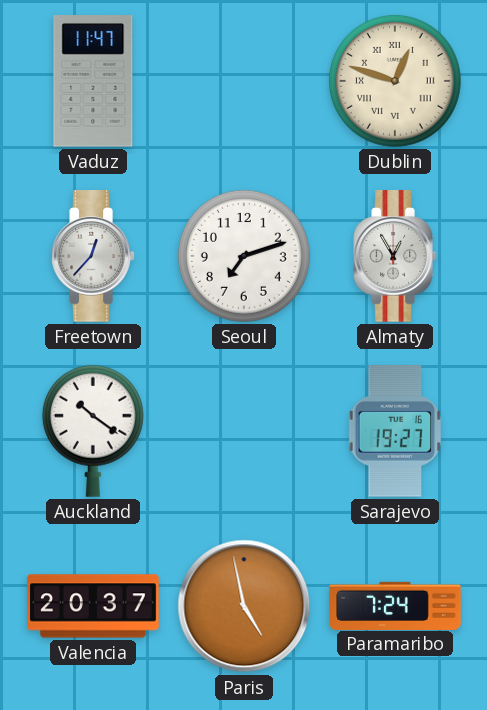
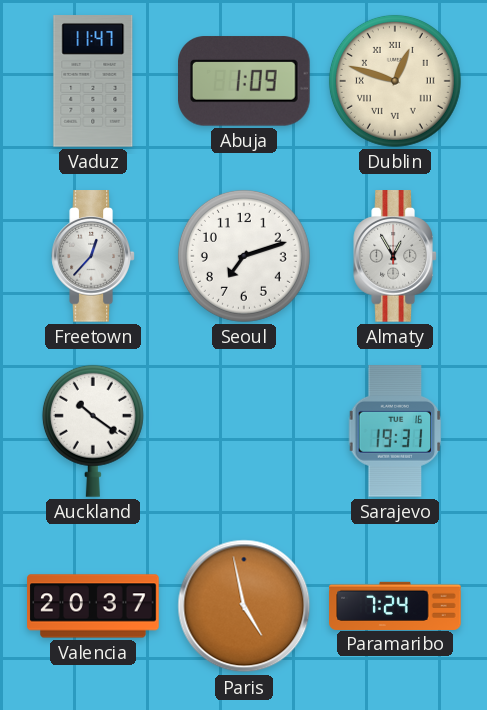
Abuja: none -> 1:09 (245, 81)
Sarajevo: 19:27 -> 19:31 (395, 431)
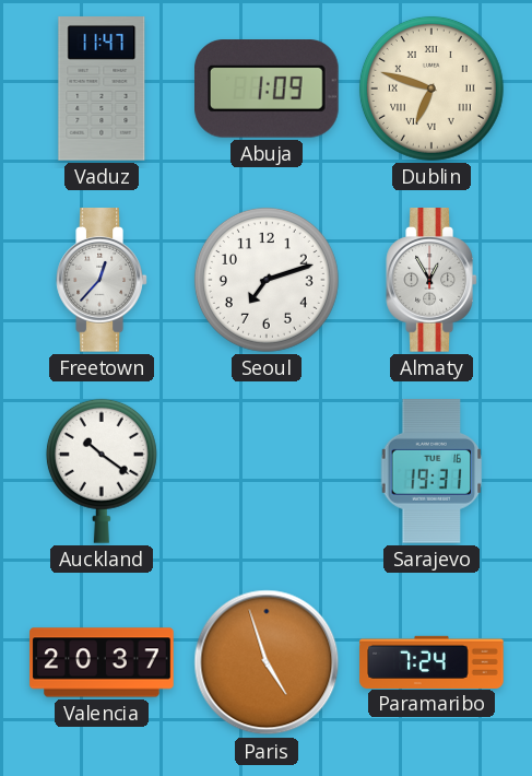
Dublin: 12:48 -> 6:48 (431, 89)
Paris: 4:58 -> 4:57 (267, 662)
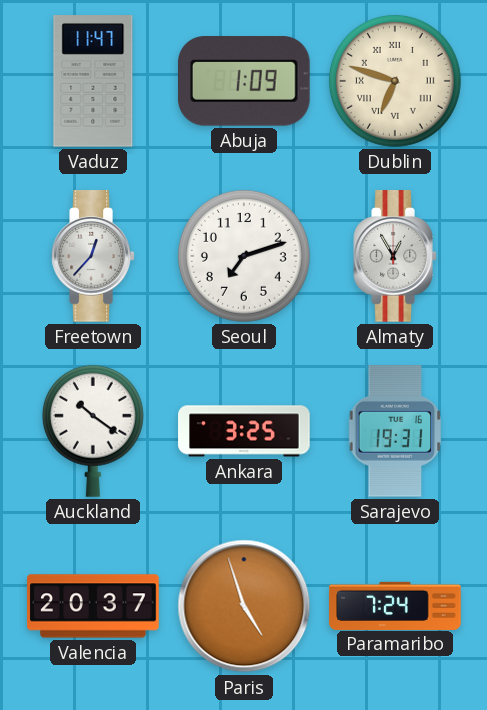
Ankara: none -> 3:25 (244, 431)
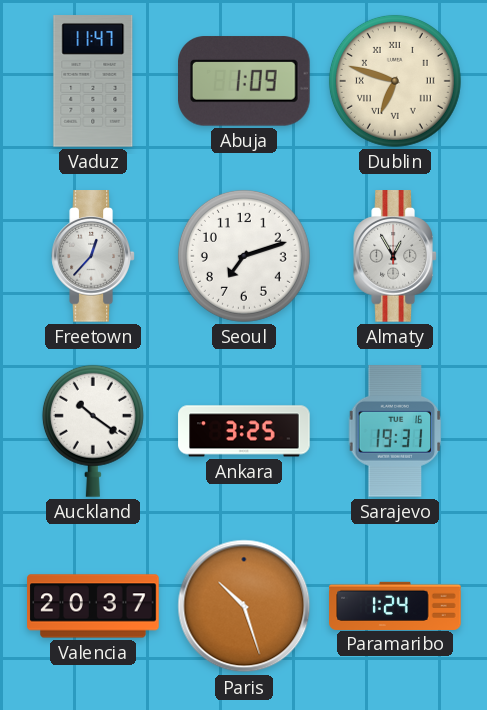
Paris: 4:57 -> 10:27 (244, 606)
Paramaribo: 7:24 -> 1:24 (395, 605)
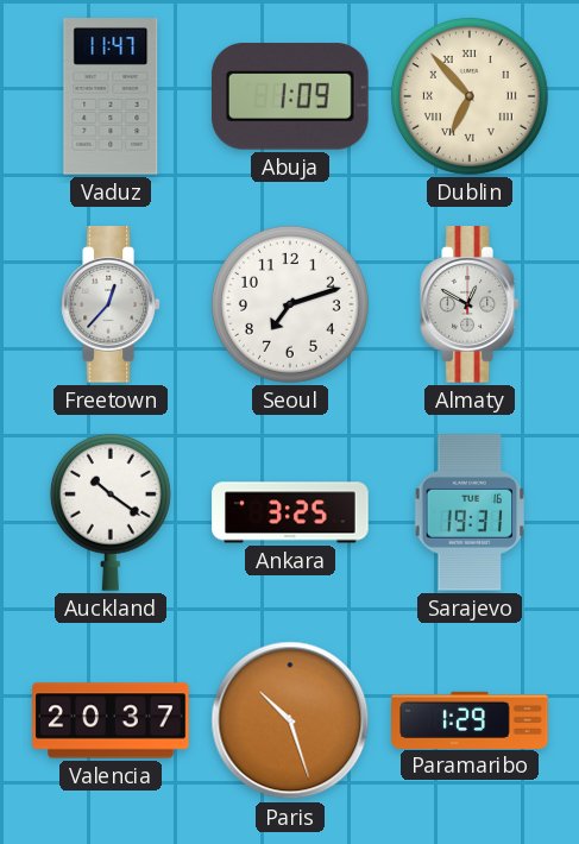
Dublin: 6:48 -> 6:53 (470, 96)
Almaty: 12:55 -> 12:50 (470, 304)
Paramaribo: 1:24 -> 1:29 (470, 719)
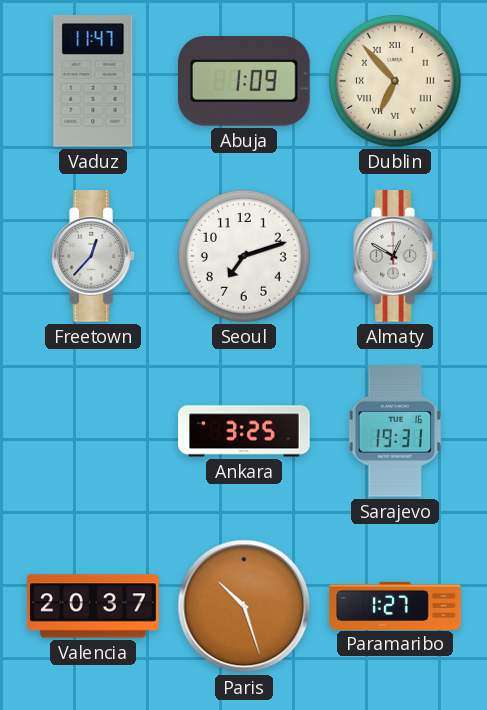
Auckland: 10:21 -> none (111, 512)
Paramaribo: 1:29 -> 1:27 (395, 605)
